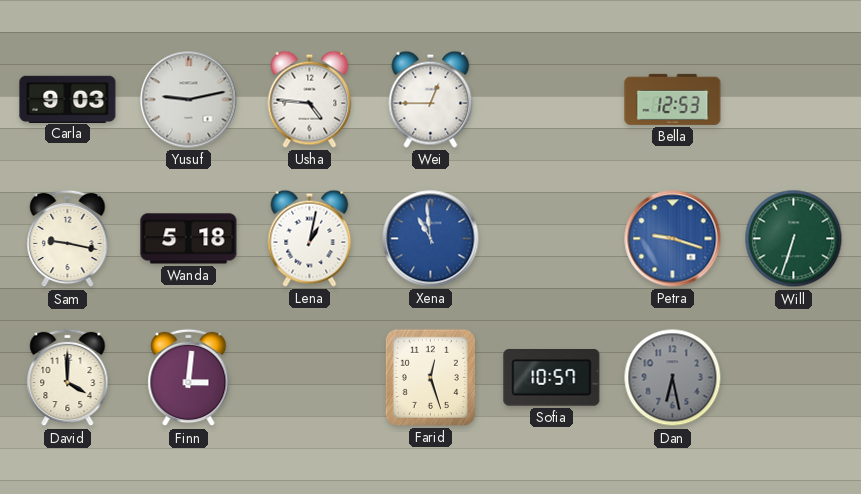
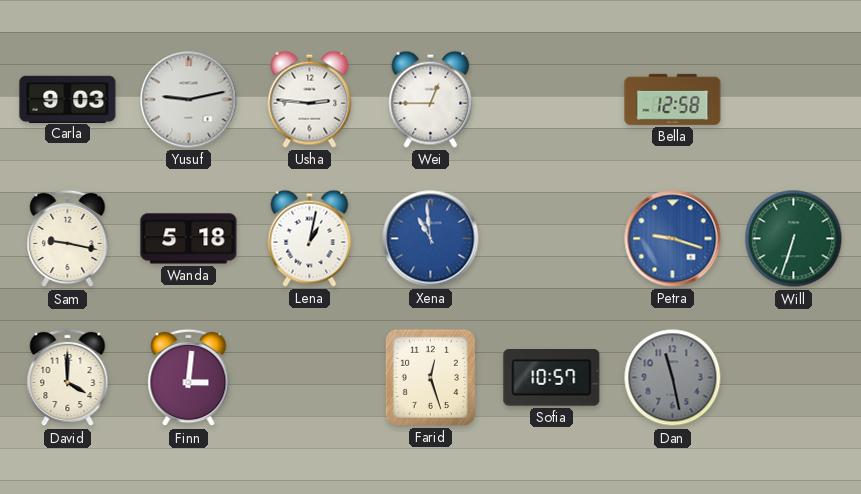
Usha: 4:46 -> 2:46 (310, 99)
Bella: 12:53 -> 12:58 (673, 99)
Dan: 6:28 -> 11:28 (673, 378)
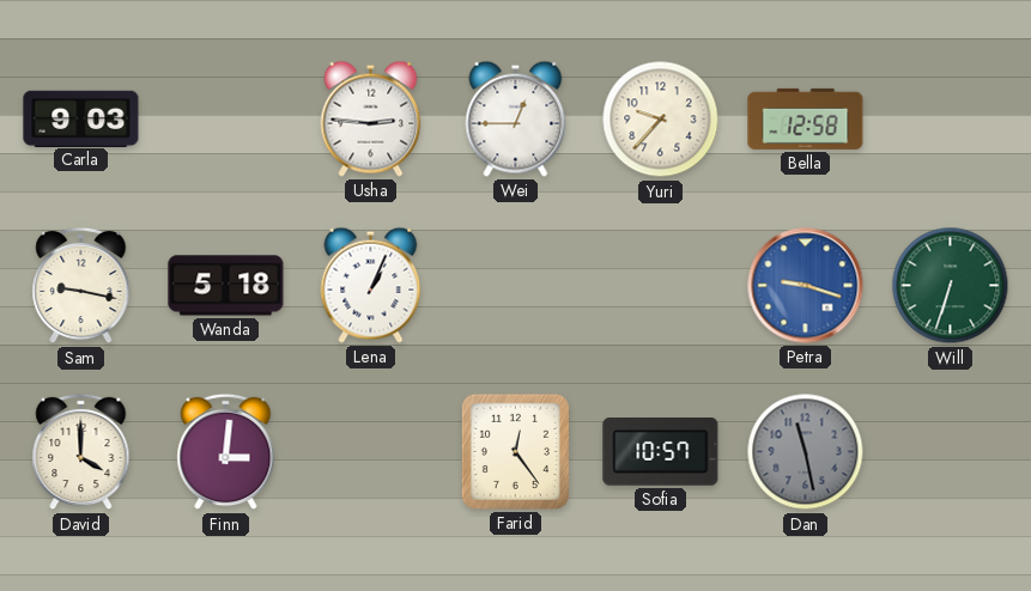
Yusuf: 9:13 -> none (189, 100)
Yuri: none -> 9:37 (661, 120)
Lena: 1:02 -> 1:04 (371, 285)
Xena: 10:59 -> none (431, 239)
Farid: 12:27 -> 12:24 (515, 451)
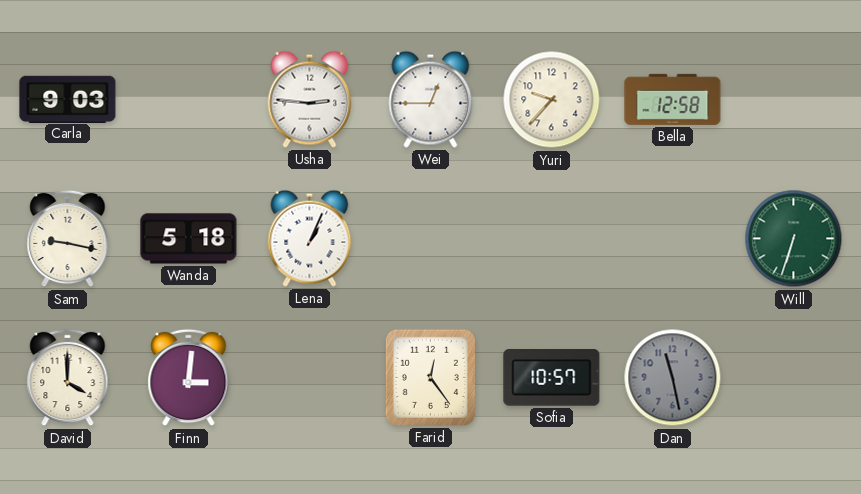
Petra: 9:18 -> none (806, 286)
